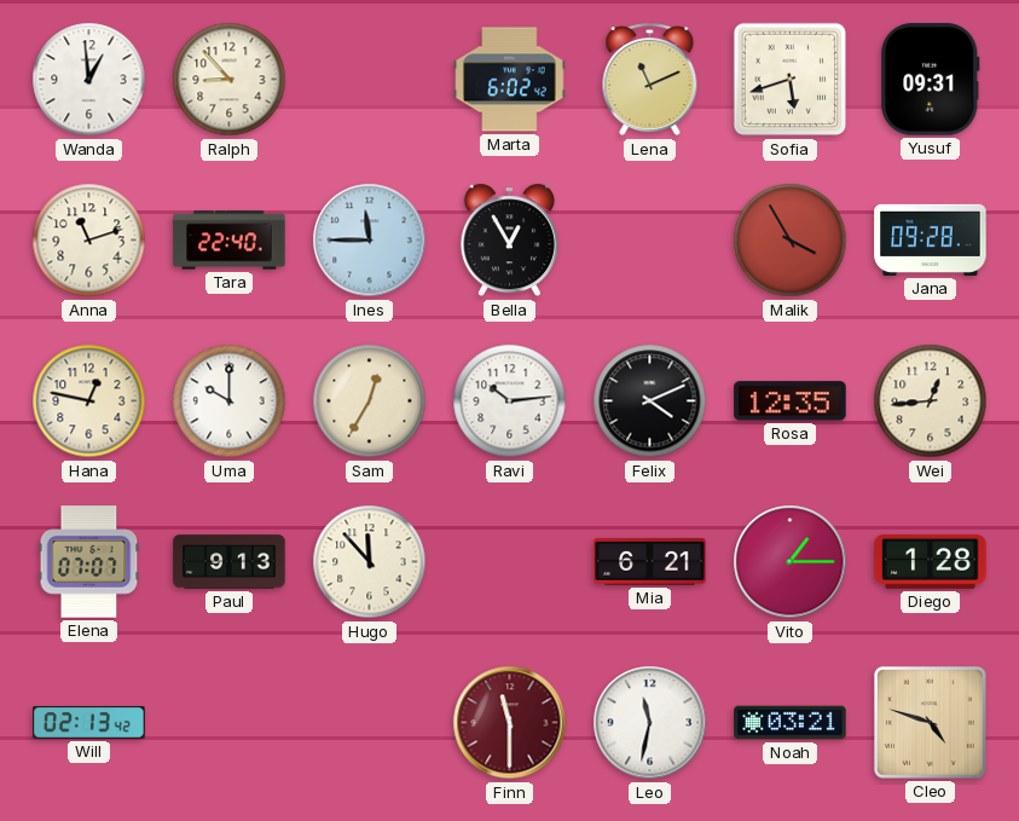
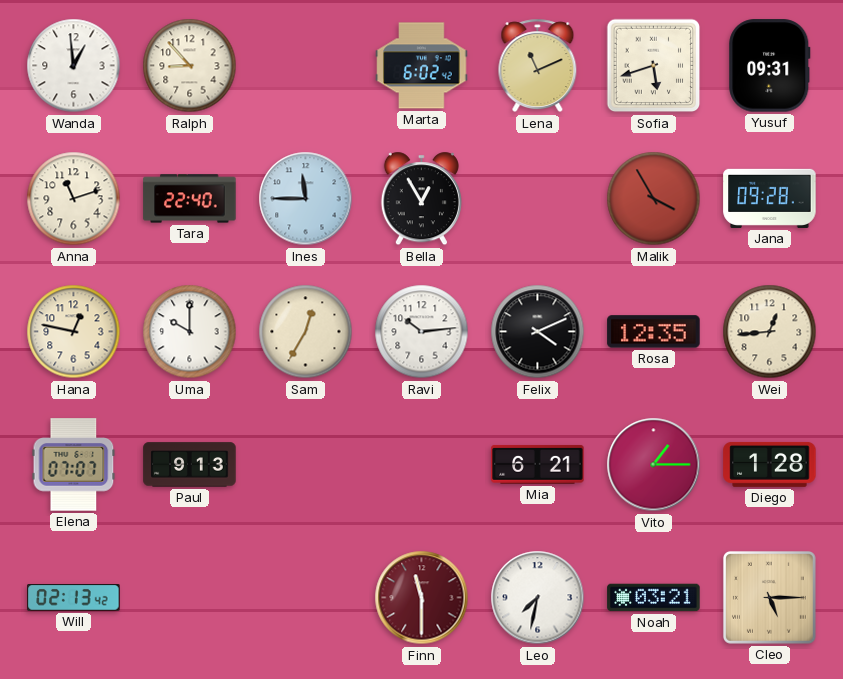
Hugo: 11:53 -> none (370, 562)
Leo: 11:32 -> 7:32 (538, 598)
Cleo: 4:48 -> 5:15 (769, 597)
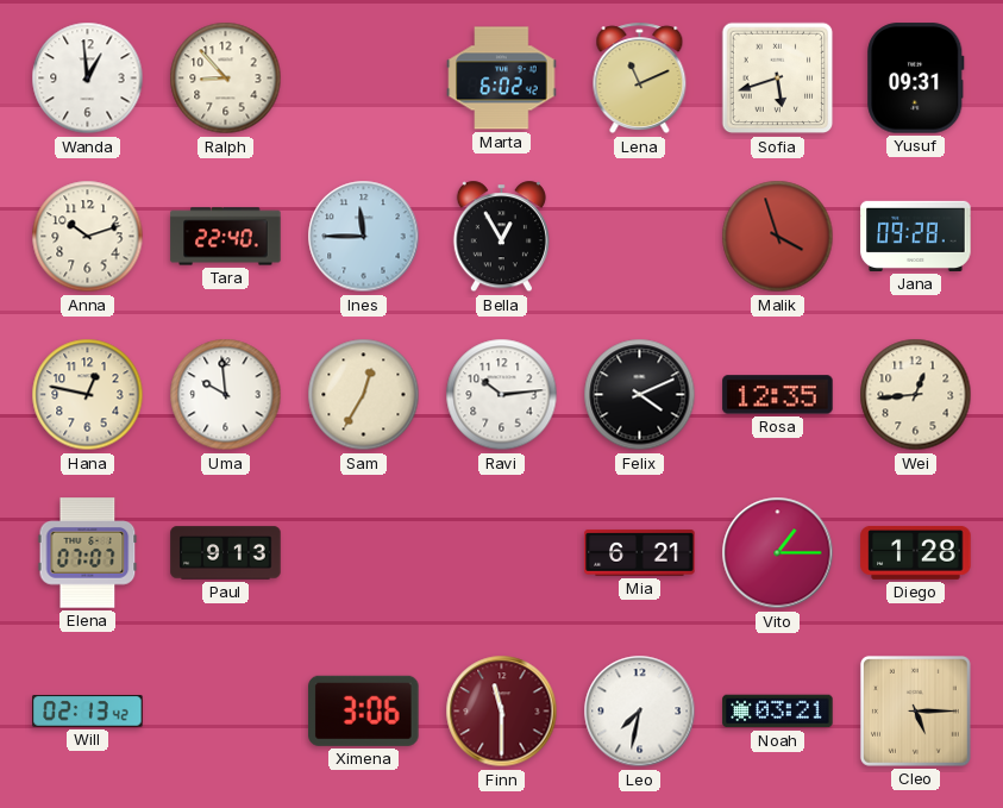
Anna: 11:12 -> 10:12 (88, 237)
Malik: 3:55 -> 3:57 (778, 237)
Uma: 10:00 -> 9:59 (226, 395)
Ximena: none -> 3:06 (364, 710)
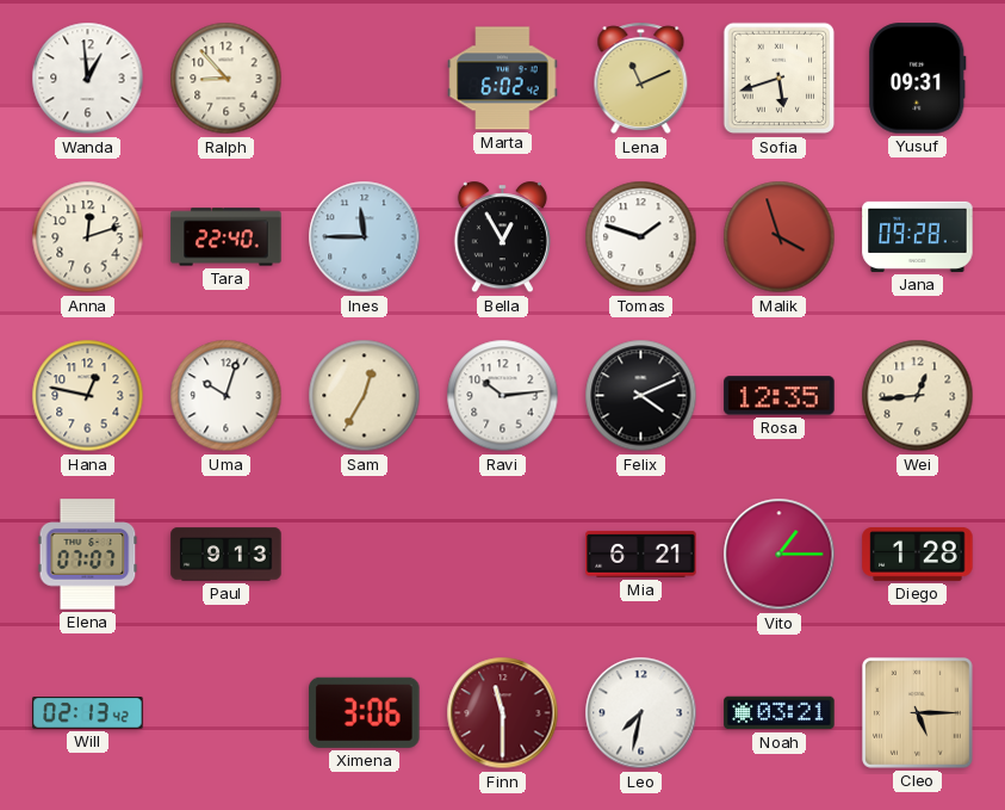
Anna: 10:12 -> 12:12 (88, 237)
Tomas: none -> 1:48 (641, 237)
Uma: 9:59 -> 10:03 (227, 396)
